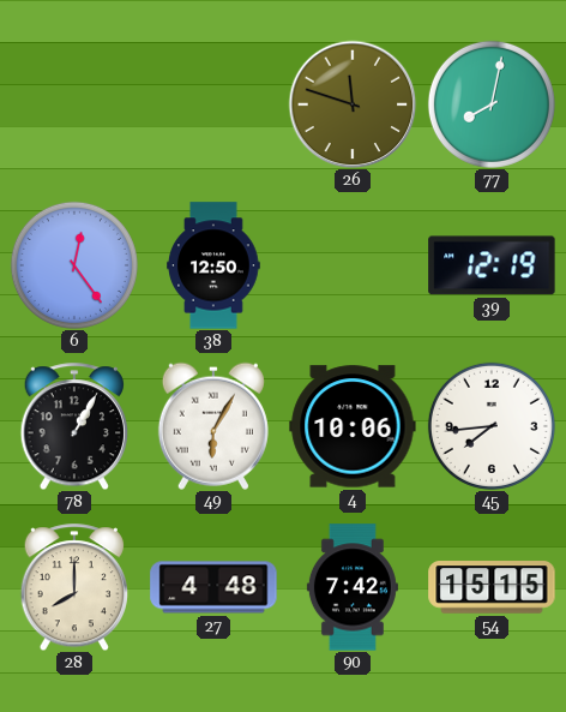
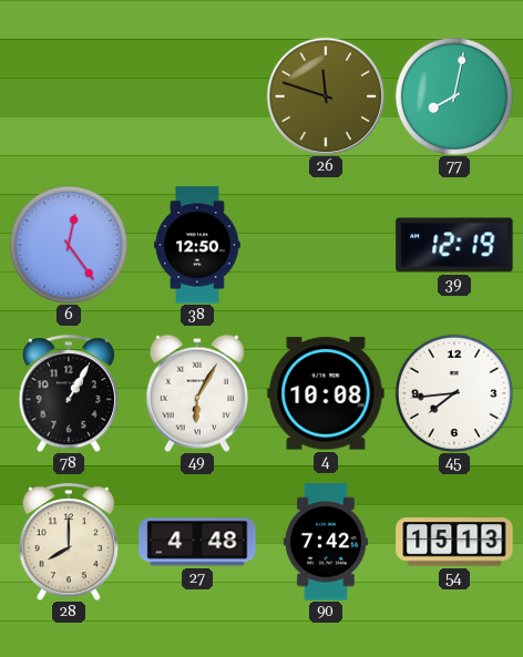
4: 10:06 -> 10:08 (326, 393)
54: 15:15 -> 15:13 (454, 542)
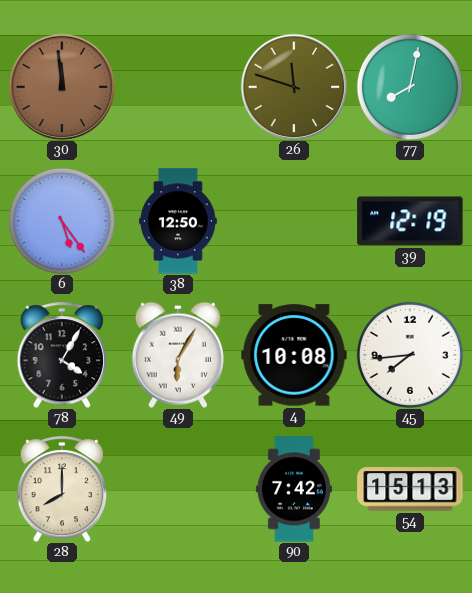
30: none -> 11:59 (62, 87)
6: 12:24 -> 5:24 (62, 221)
78: 1:05 -> 4:05 (61, 355)
27: 4:48 -> none (197, 542)
